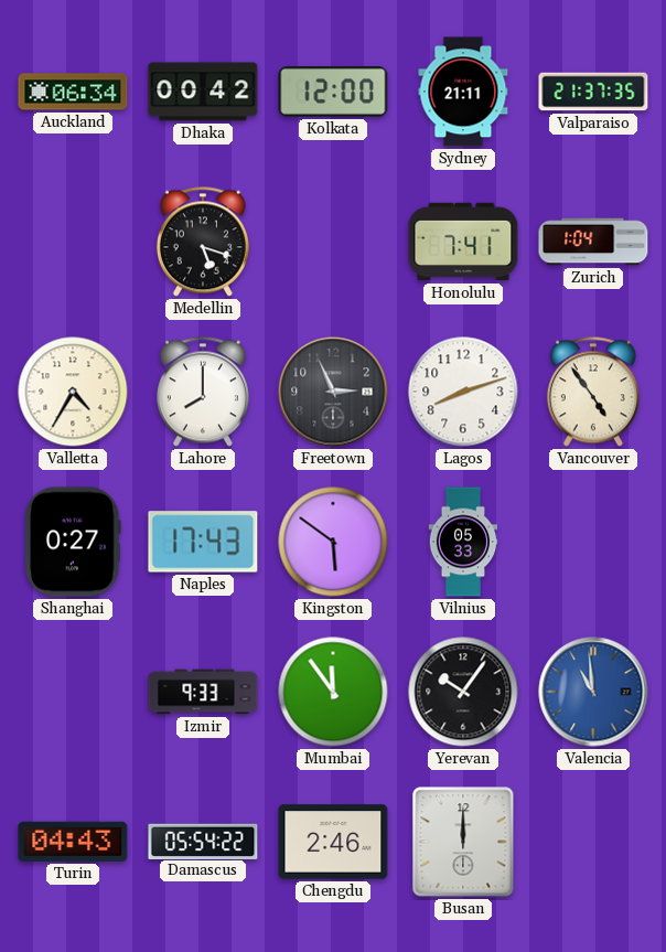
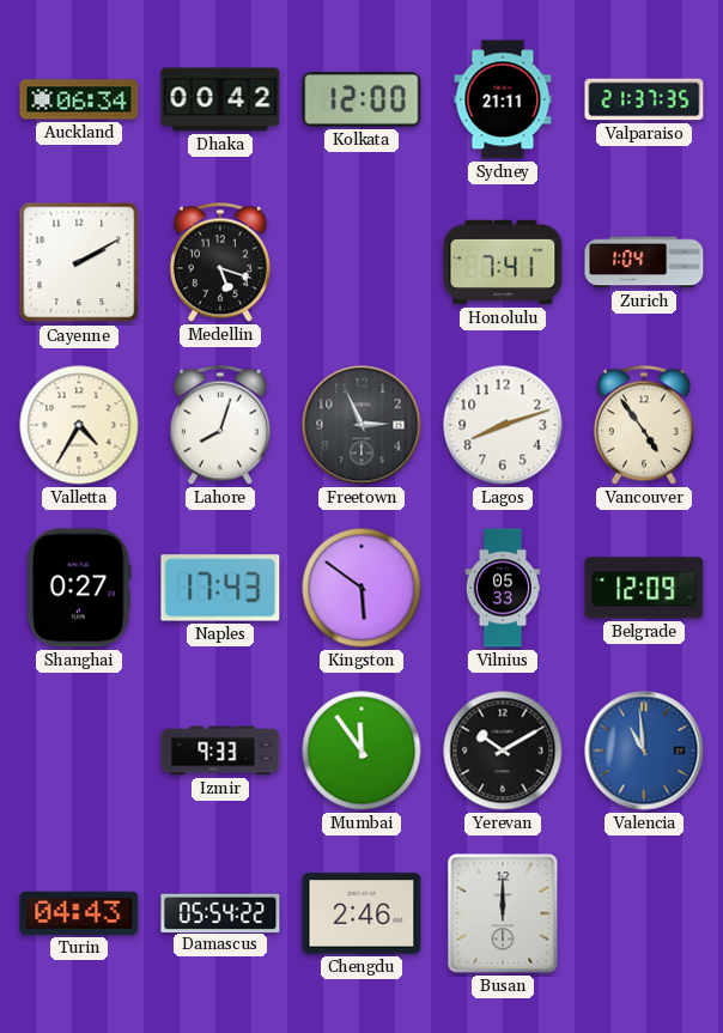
Cayenne: none -> 2:10 (79, 262)
Lahore: 8:00 -> 8:03 (220, 425)
Belgrade: none -> 12:09 (644, 588)
Yerevan: 10:06 -> 10:10 (503, 751)
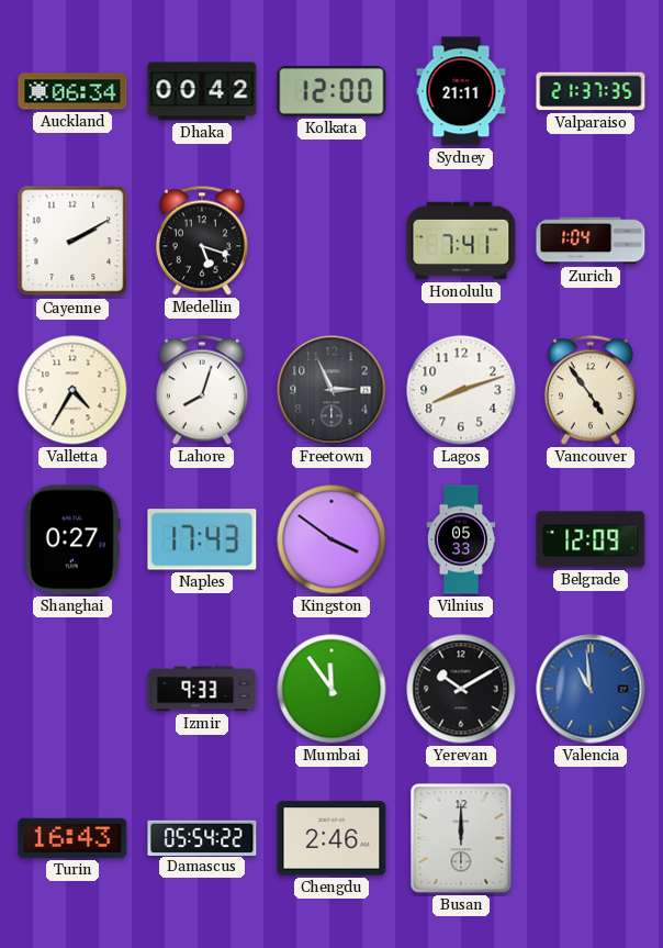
Kingston: 5:51 -> 3:51 (332, 539)
Turin: 04:43 -> 16:43 (72, 838)
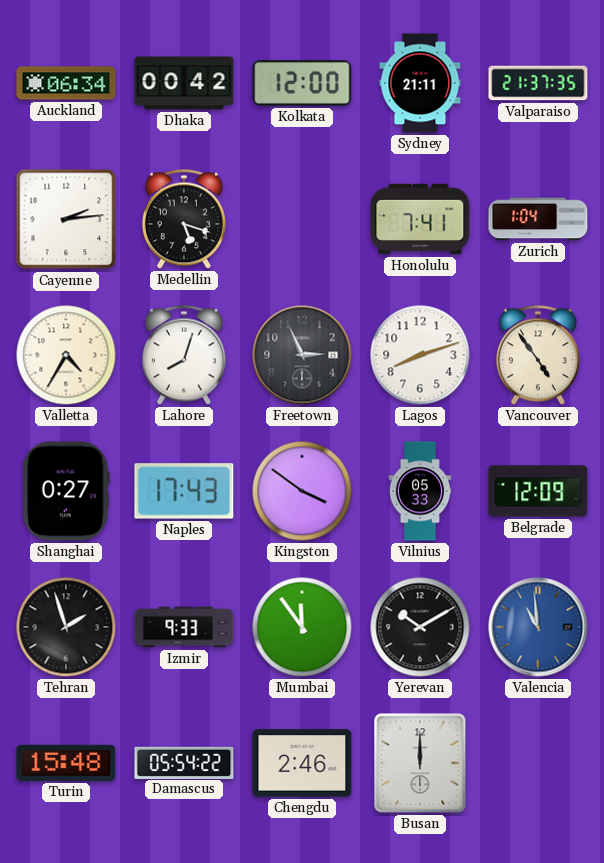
Cayenne: 2:10 -> 2:14 (66, 219)
Tehran: none -> 1:57 (66, 627)
Turin: 16:43 -> 15:48 (66, 763)
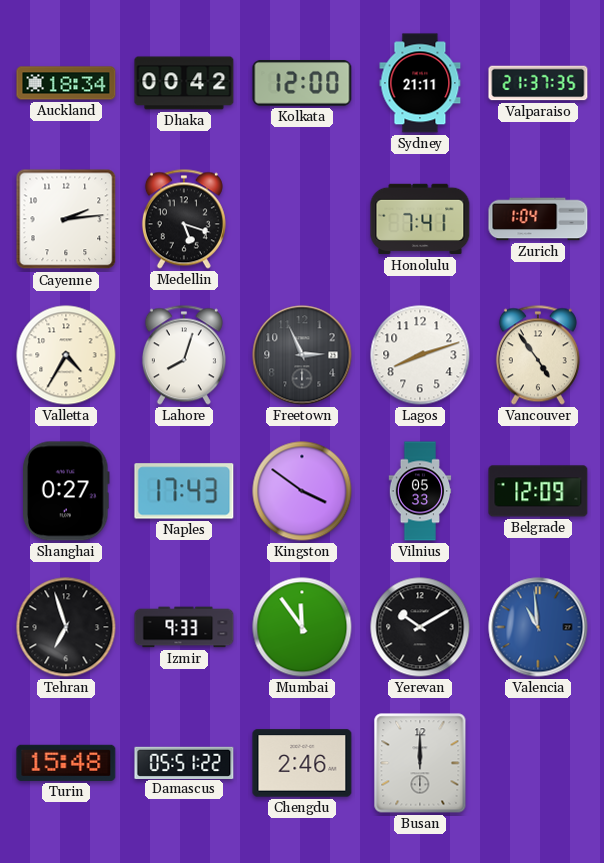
Auckland: 06:34 -> 18:34 (66, 83)
Tehran: 1:57 -> 6:57 (66, 627)
Damascus: 05:54 -> 05:51 (184, 762)
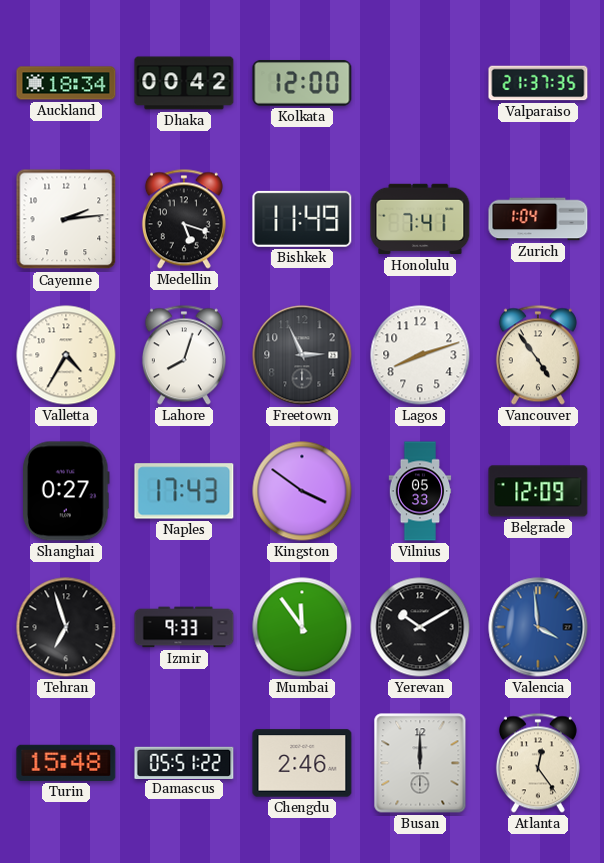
Sydney: 21:11 -> none (420, 83)
Bishkek: none -> 11:49 (302, 219)
Valencia: 10:59 -> 3:59 (538, 627)
Atlanta: none -> 12:24 (538, 763)
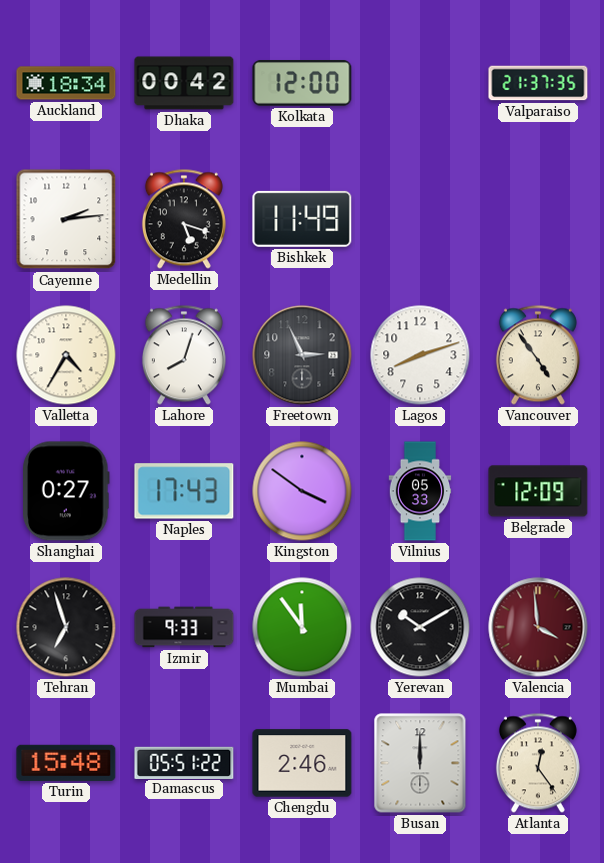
Honolulu: 7:41 -> none (420, 219)
Zurich: 1:04 -> none (538, 219)
Valencia dial: blue -> burgundy (538, 627)
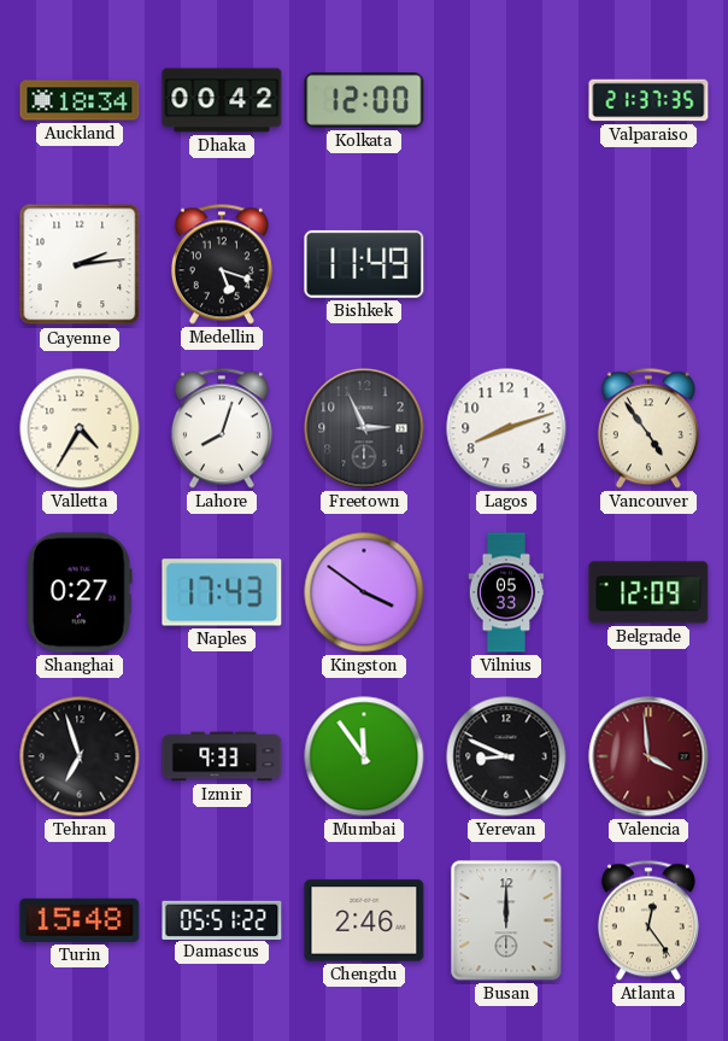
Yerevan: 10:10 -> 8:49 (506, 756)
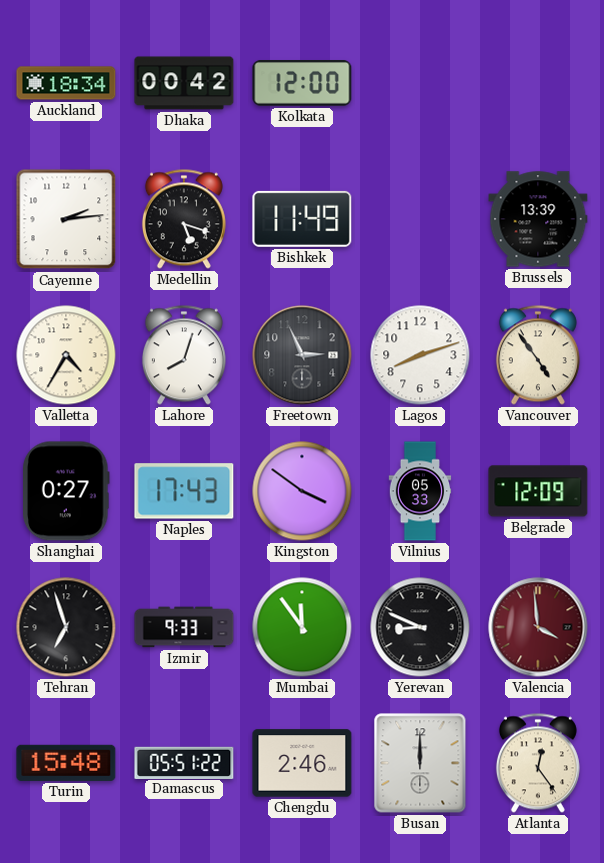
Valparaiso: 21:37 -> none (648, 100)
Brussels: none -> 13:39 (538, 219)
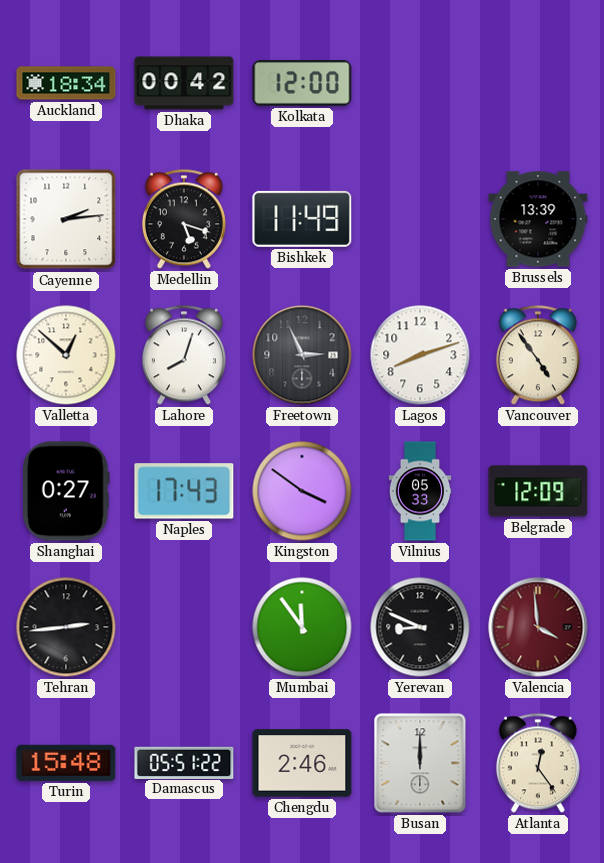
Valletta: 4:35 -> 12:52 (66, 355)
Tehran: 6:57 -> 2:44 (66, 627)
Izmir: 9:33 -> none (184, 627)
